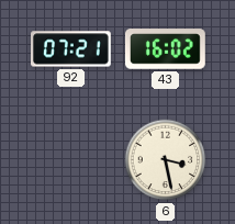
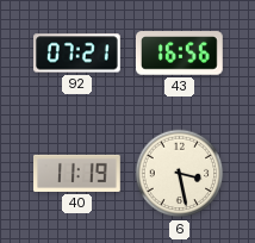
43: 16:02 -> 16:56 (180, 54)
40: none -> 11:19 (77, 173)
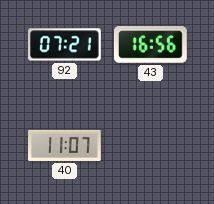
40: 11:19 -> 11:07 (65, 145)
6: 3:28 -> none (180, 174)
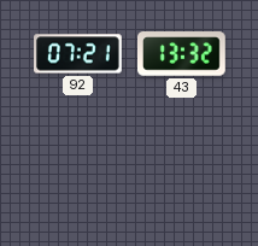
43: 16:56 -> 13:32 (182, 54)
40: 11:07 -> none (65, 145)
